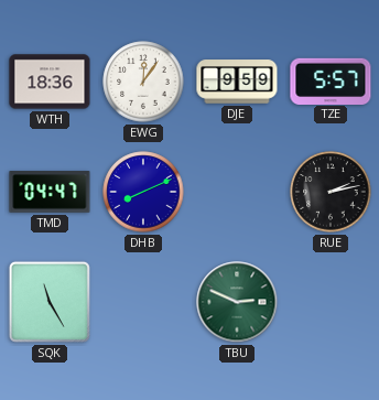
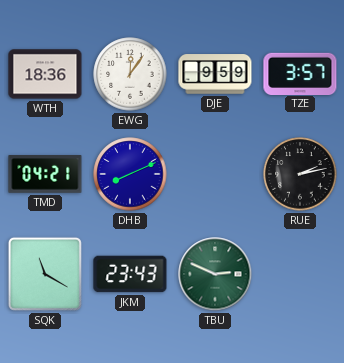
TZE: 5:57 -> 3:57 (300, 73)
TMD: 04:47 -> 04:21 (45, 174)
SQK: 11:25 -> 11:20 (45, 274)
JKM: none -> 23:43 (130, 274)
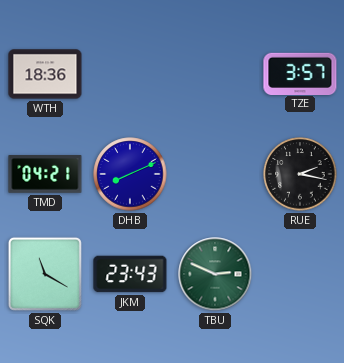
EWG: 12:06 -> none (130, 74)
DJE: 9:59 -> none (215, 74)
RUE: 2:13 -> 2:17 (300, 174)
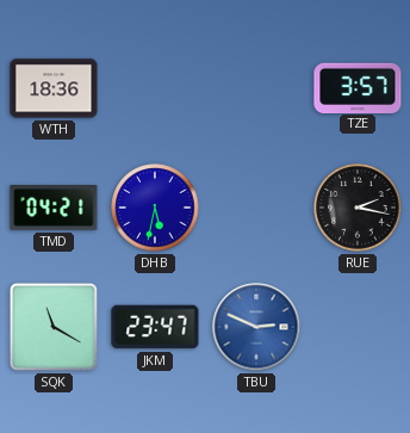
DHB: 8:11 -> 5:32 (155, 208)
JKM: 23:43 -> 23:47 (155, 327)
TBU dial: green -> blue (256, 327)
